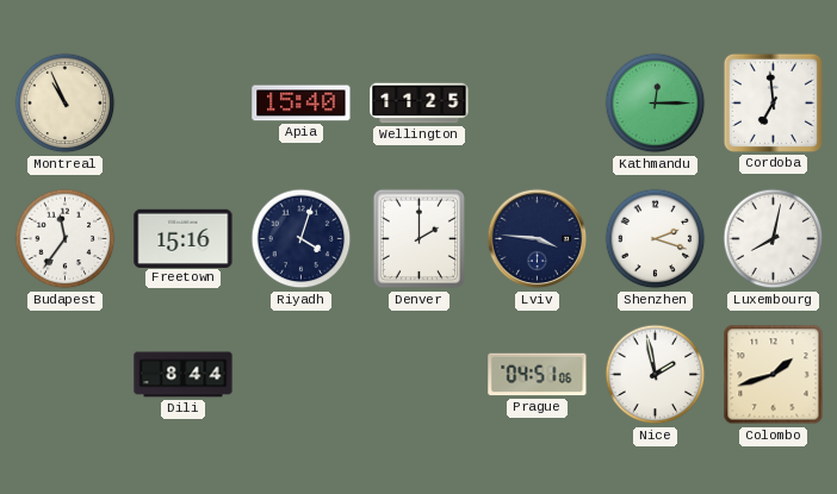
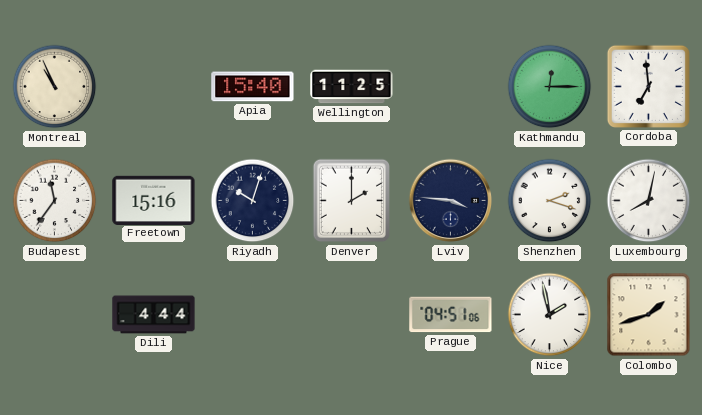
Riyadh: 4:03 -> 10:03 (253, 201)
Dili: 8:44 -> 4:44 (154, 315)
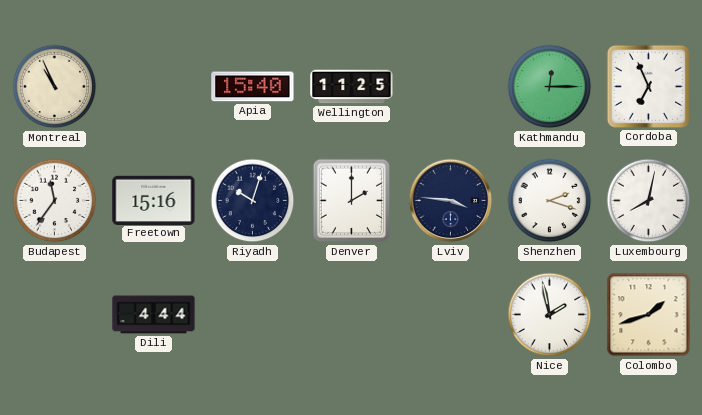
Cordoba: 6:59 -> 6:56 (648, 86)
Prague: 04:51 -> none (451, 315)
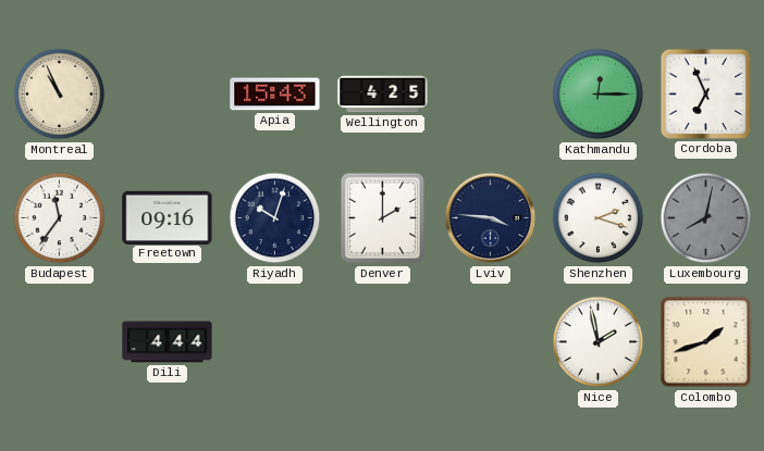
Apia: 15:40 -> 15:43 (275, 95)
Wellington: 11:25 -> 4:25 (383, 95)
Freetown: 15:16 -> 09:16 (168, 217)
Luxembourg dial: white -> grey (706, 218)
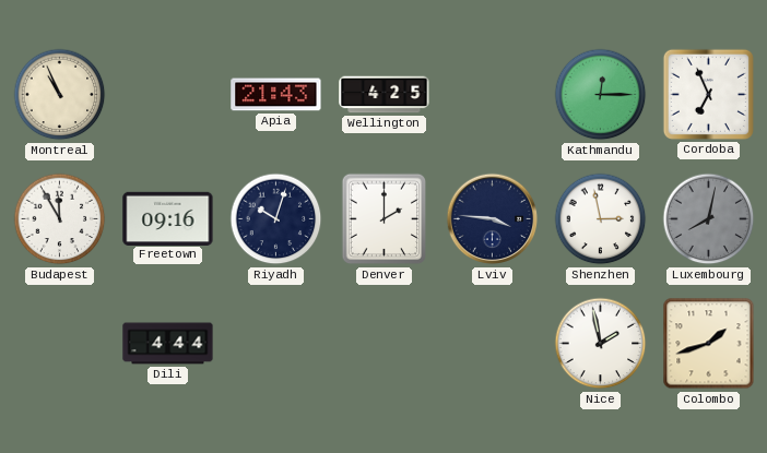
Apia: 15:43 -> 21:43 (276, 95)
Budapest: 11:36 -> 11:55 (60, 219)
Shenzhen: 2:18 -> 2:58 (601, 219)
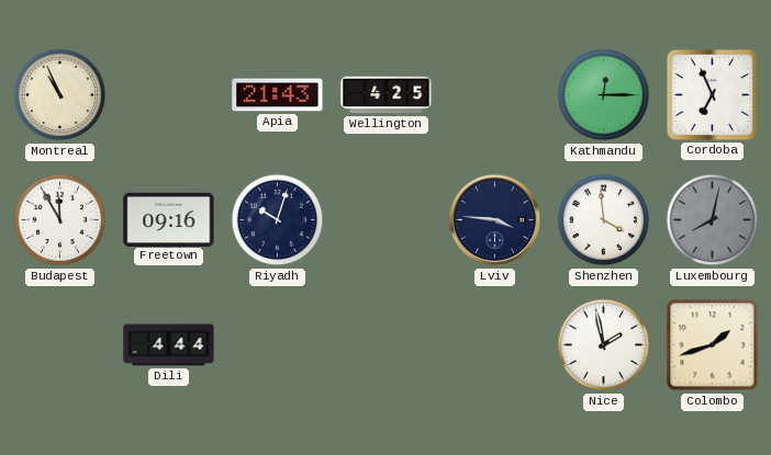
Denver: 2:00 -> none (385, 219)
Shenzhen: 2:58 -> 3:59 (604, 220)
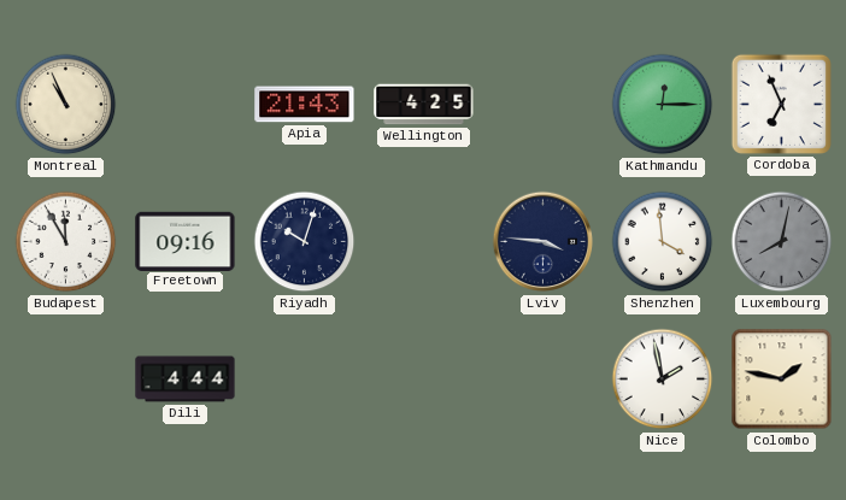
Colombo: 1:42 -> 1:47 (782, 380)
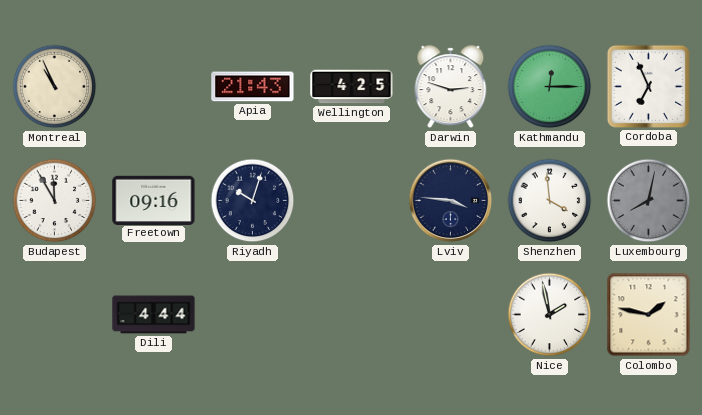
Darwin: none -> 2:48 (451, 87)
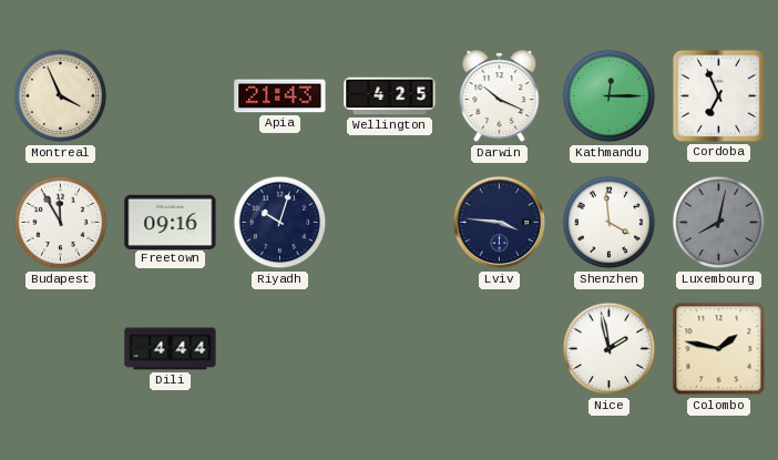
Montreal: 10:56 -> 3:56 (61, 96)
Darwin: 2:48 -> 10:19 (500, 96)
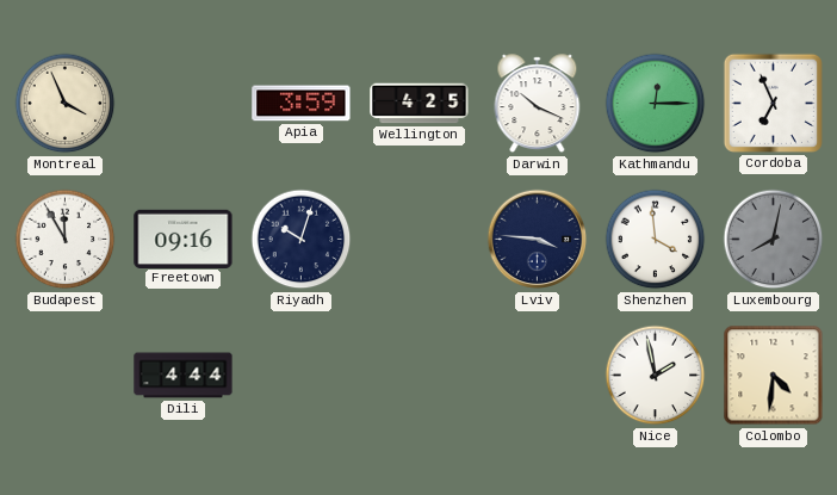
Apia: 21:43 -> 3:59 (302, 104)
Colombo: 1:47 -> 4:31 (774, 376)
